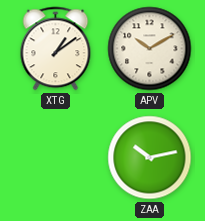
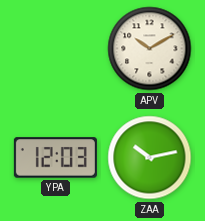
XTG: 1:09 -> none (56, 49)
YPA: none -> 12:03 (55, 158)
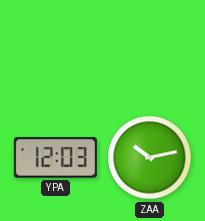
APV: 10:10 -> none (150, 49)
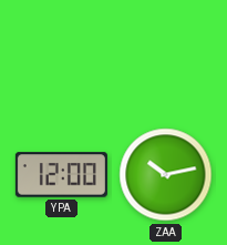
YPA: 12:03 -> 12:00 (61, 175)
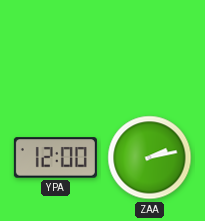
ZAA: 10:13 -> 2:13 (150, 158)
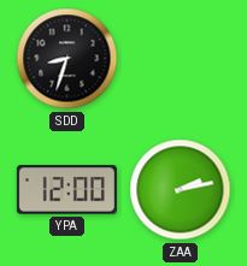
SDD: none -> 8:33 (67, 59)
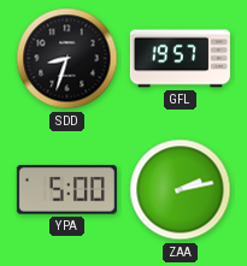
GFL: none -> 19:57 (180, 59)
YPA: 12:00 -> 5:00 (66, 190)
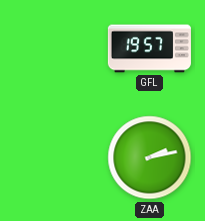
SDD: 8:33 -> none (67, 59)
YPA: 5:00 -> none (66, 190)
